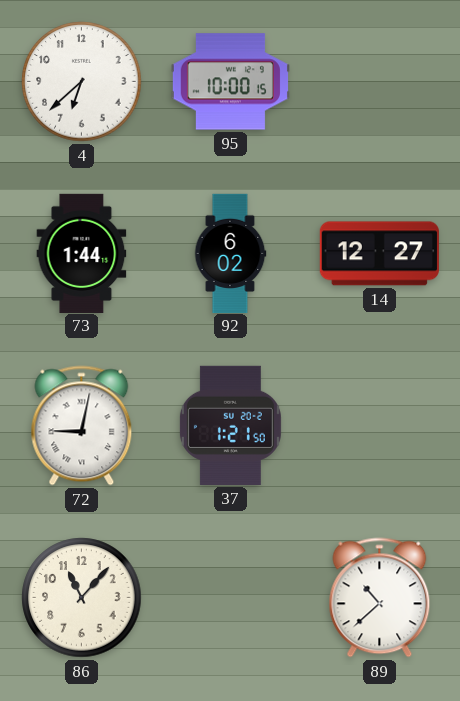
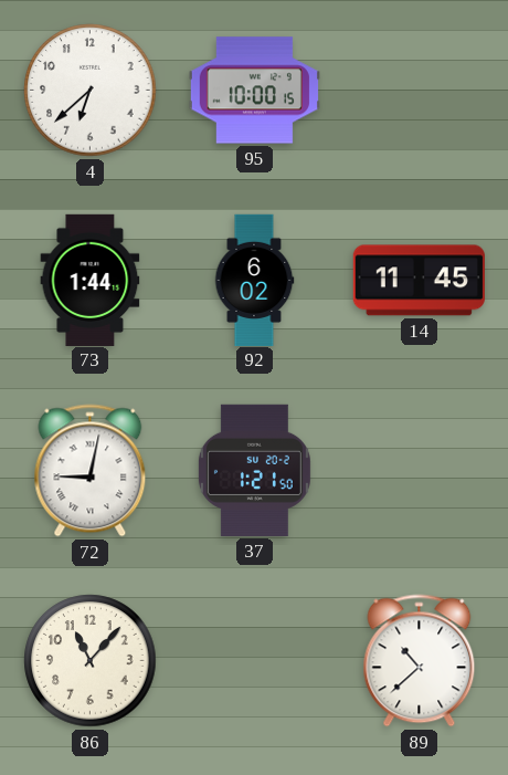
14: 12:27 -> 11:45 (419, 281)
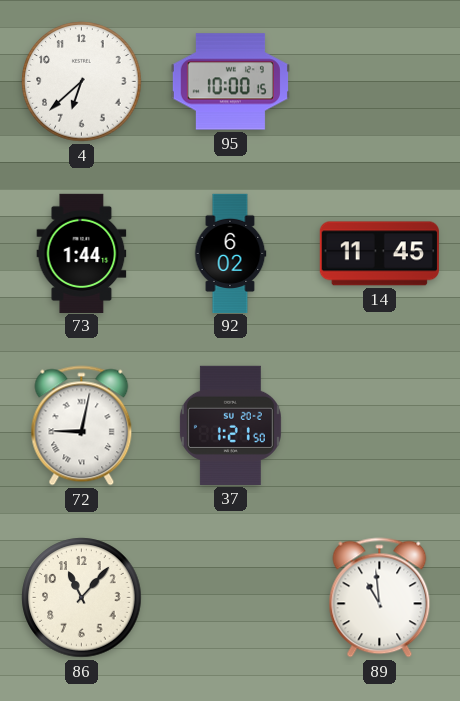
89: 10:38 -> 10:59 (380, 598)
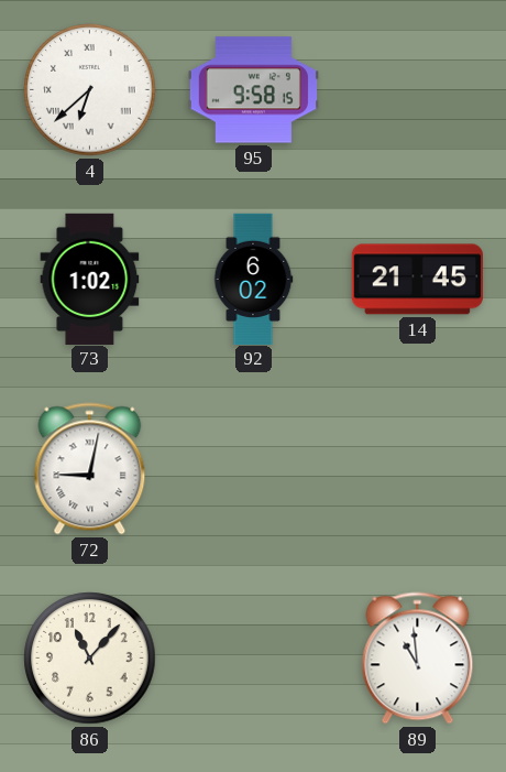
4 numerals: Arabic -> Roman (90, 90)
95: 10:00 -> 9:58 (253, 90)
73: 1:44 -> 1:02 (90, 279)
14: 11:45 -> 21:45 (417, 280)
37: 1:21 -> none (230, 425)
